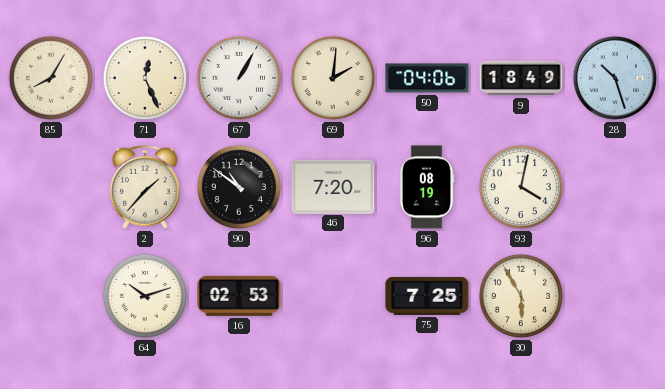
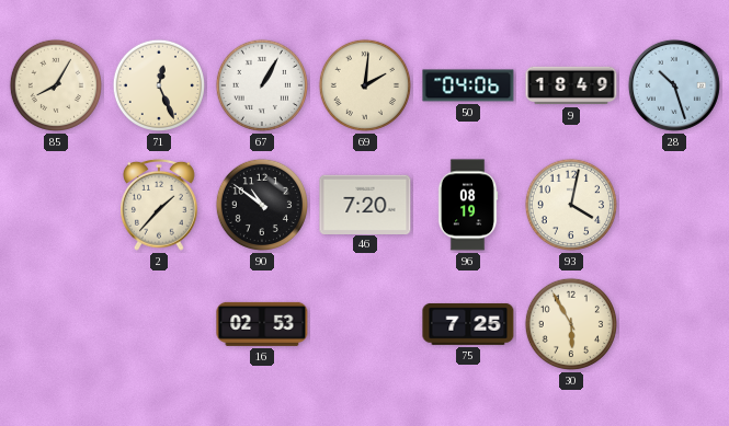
64: 10:12 -> none (145, 296)
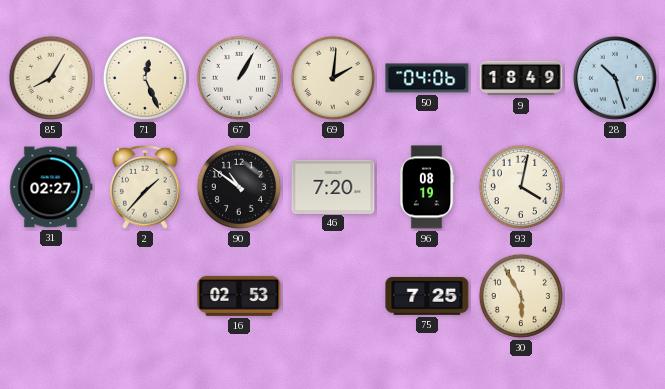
31: none -> 02:27 (51, 187)
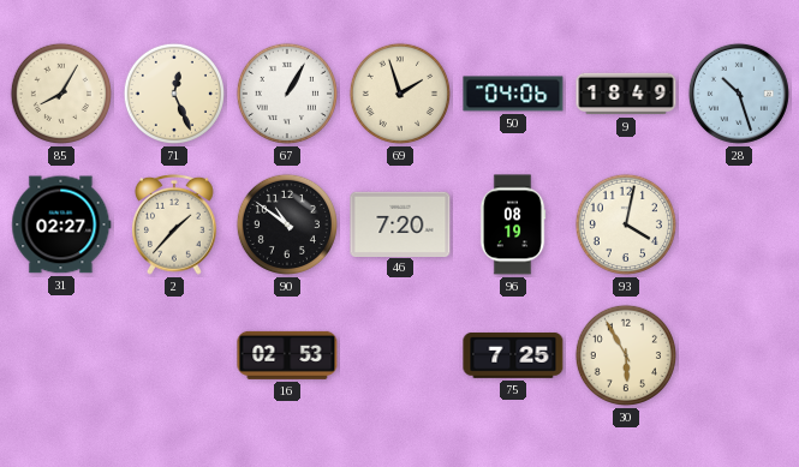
69: 2:01 -> 1:57 (400, 94)
